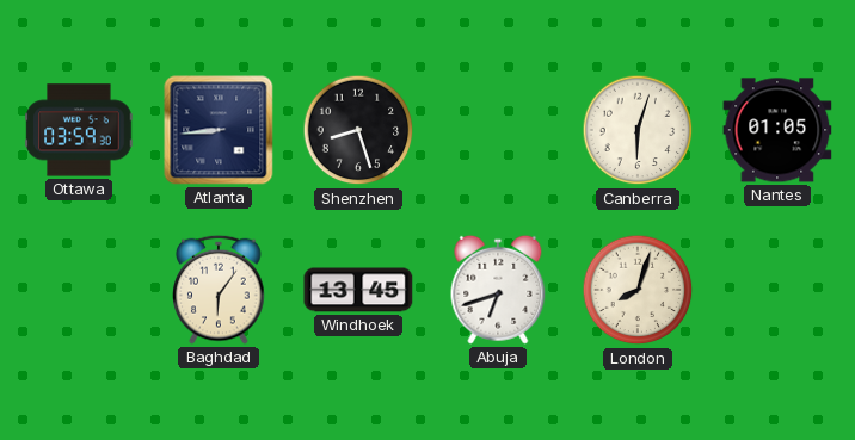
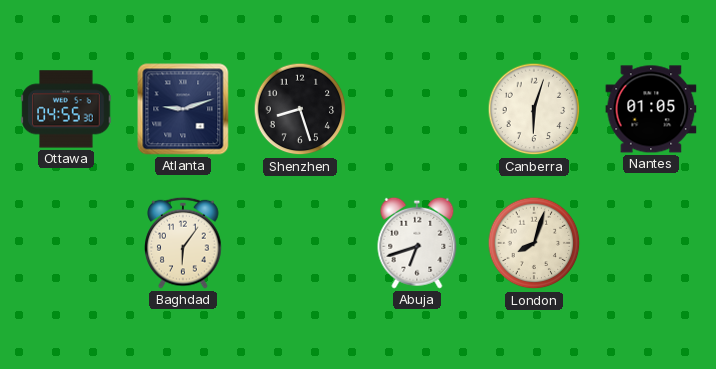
Ottawa: 03:59 -> 04:55 (66, 109)
Atlanta: 8:44 -> 9:12 (183, 109)
Windhoek: 13:45 -> none (358, 290)
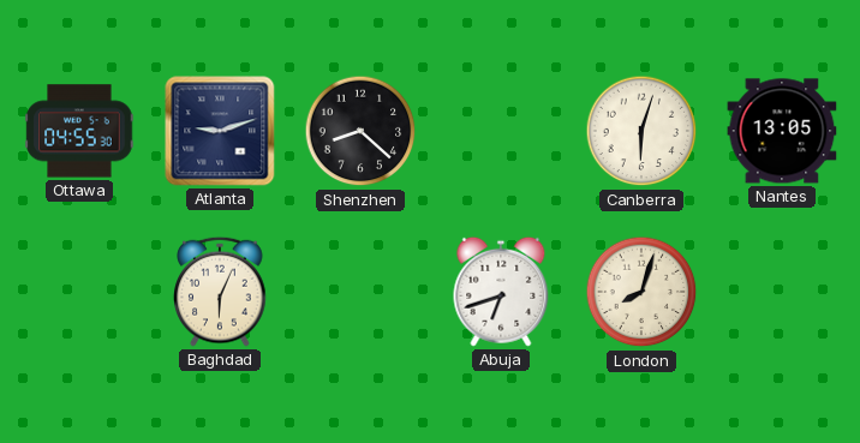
Shenzhen: 8:27 -> 8:22 (360, 131)
Nantes: 01:05 -> 13:05 (782, 131)
Baghdad: 6:06 -> 6:04 (220, 292)
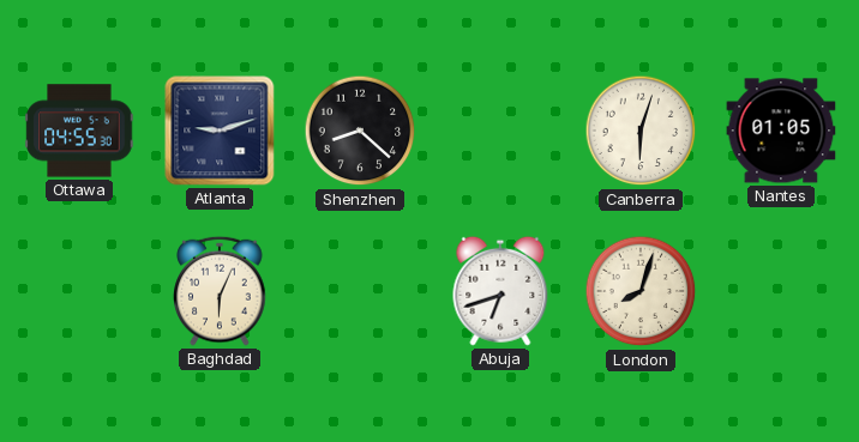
Nantes: 13:05 -> 01:05 (781, 131)
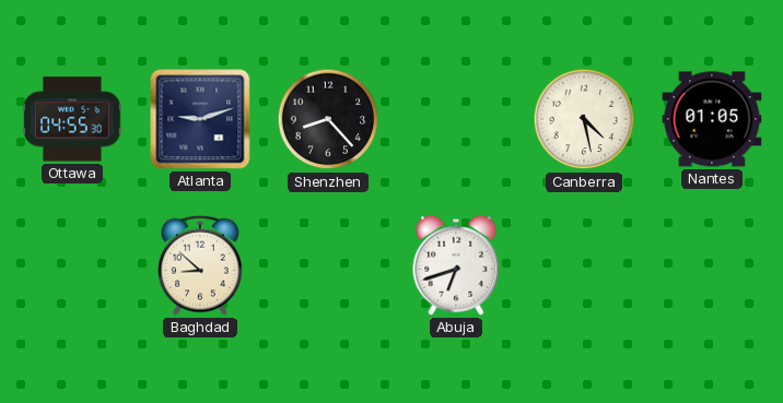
Shenzhen: 8:22 -> 8:23 (328, 119)
Canberra: 6:03 -> 4:28 (584, 119)
Baghdad: 6:04 -> 8:52 (200, 265)
London: 8:03 -> none (641, 291)
